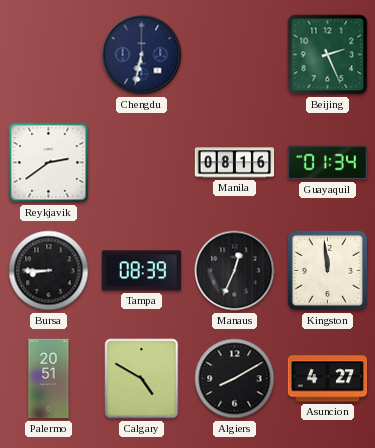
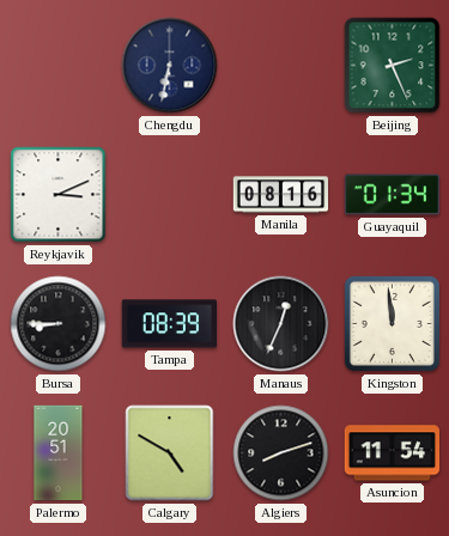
Reykjavik: 2:39 -> 3:11 (59, 195)
Algiers: 8:10 -> 8:12 (281, 453)
Asuncion: 4:27 -> 11:54 (392, 453)
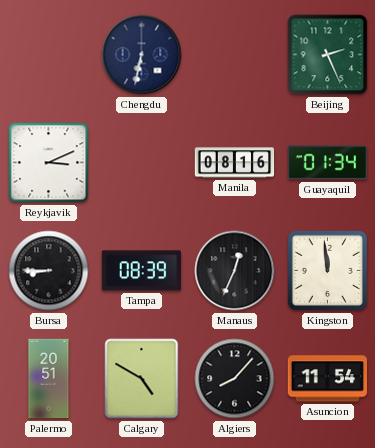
Algiers: 8:12 -> 8:07 (235, 379)
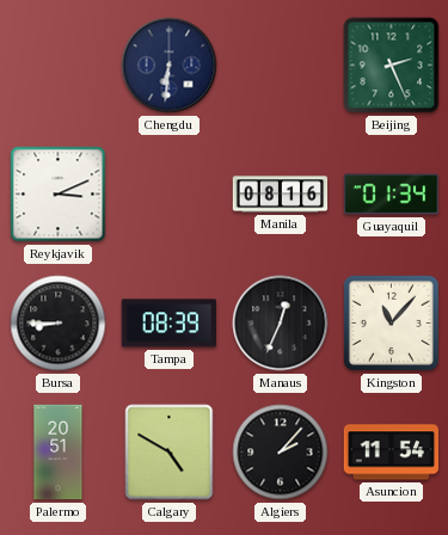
Chengdu: 6:32 -> 6:31 (170, 66)
Kingston: 11:59 -> 11:07 (391, 322)
Algiers: 8:07 -> 2:07 (281, 453)
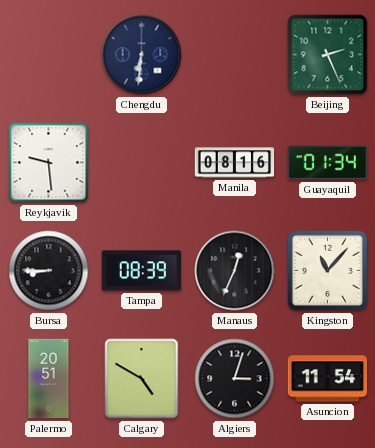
Reykjavik: 3:11 -> 9:29 (49, 163)
Algiers: 2:07 -> 3:03 (235, 379)
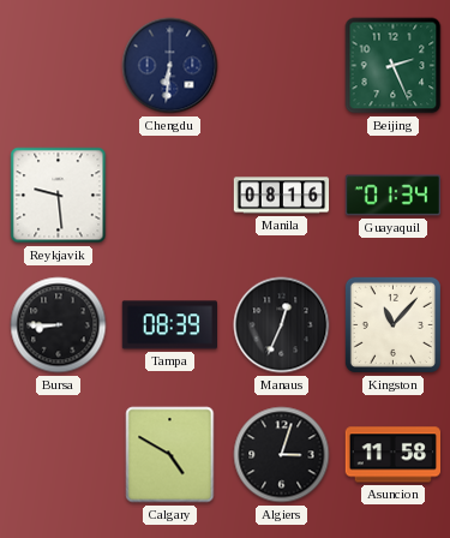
Palermo: 20:51 -> none (49, 379)
Asuncion: 11:54 -> 11:58 (392, 455)
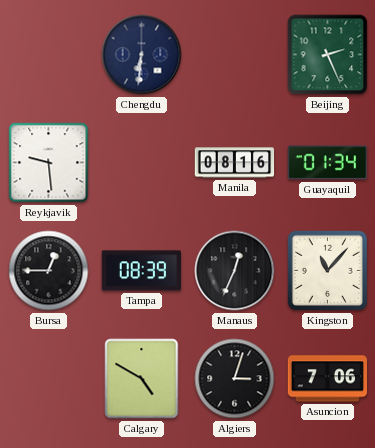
Bursa: 8:45 -> 12:45 (49, 271)
Asuncion: 11:58 -> 7:06 (327, 379)
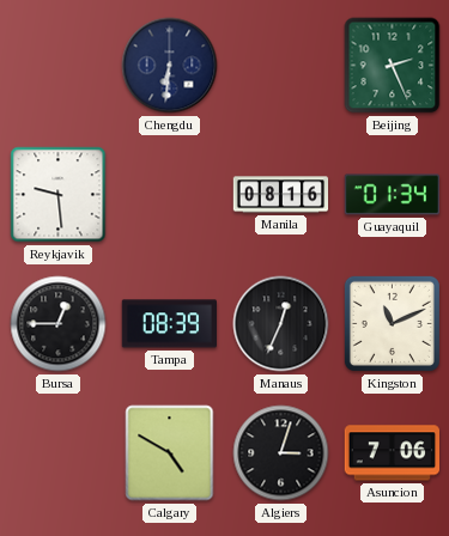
Kingston: 11:07 -> 11:11 (392, 323)
